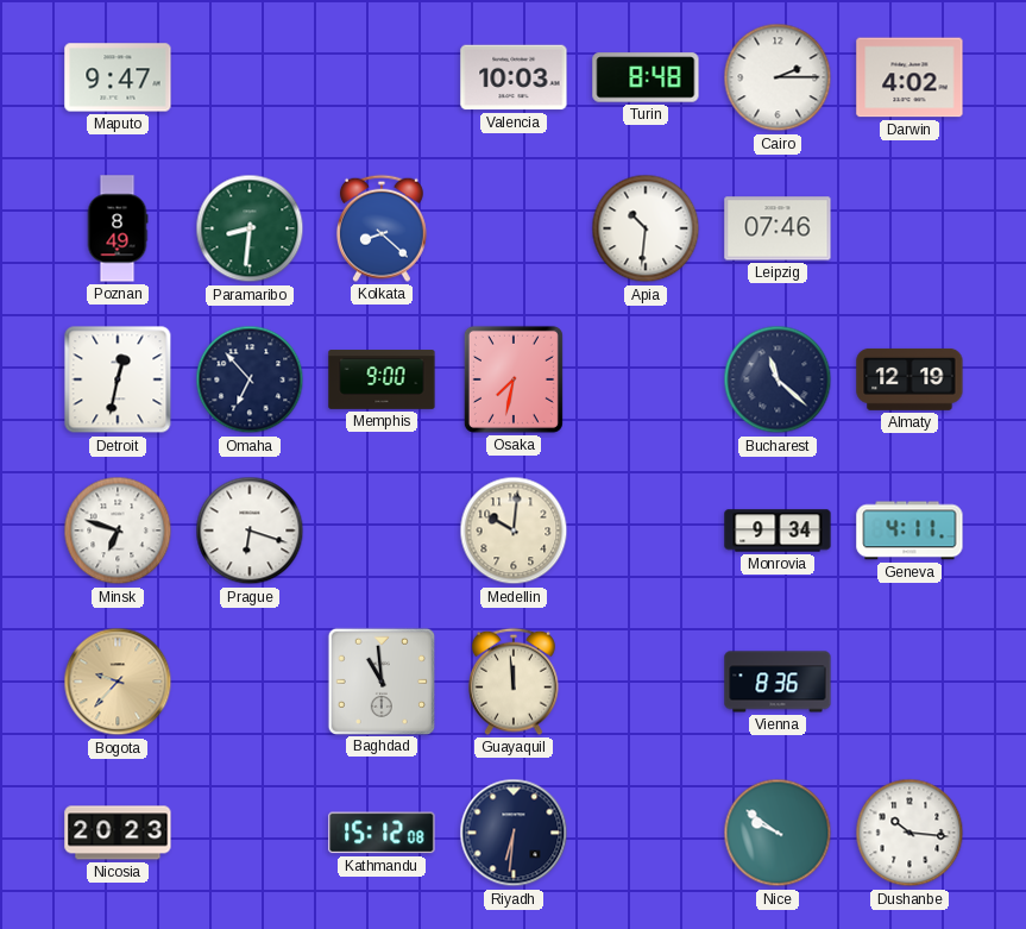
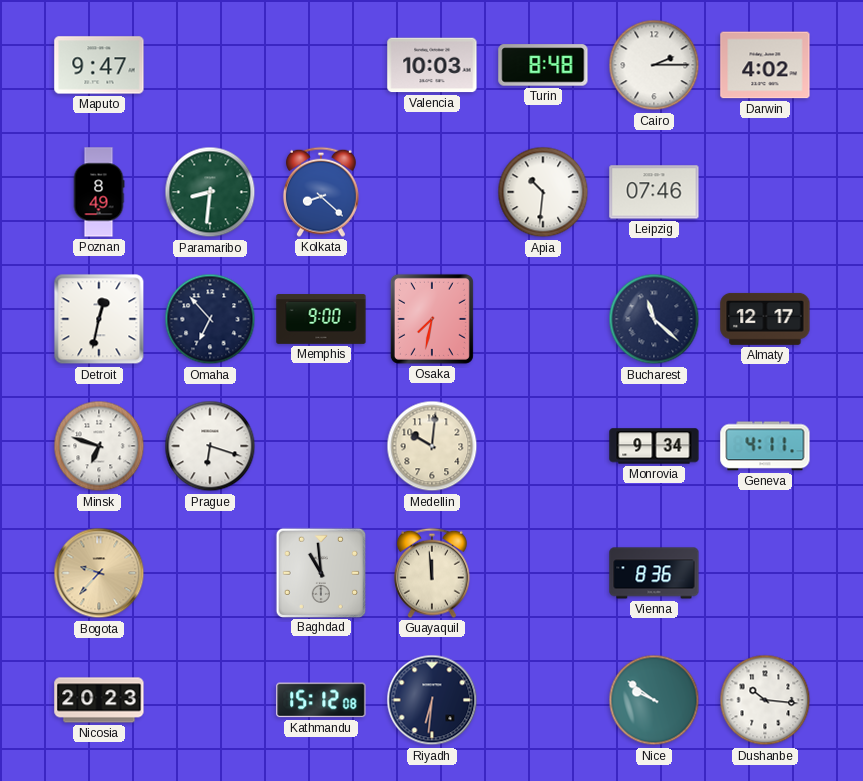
Almaty: 12:19 -> 12:17 (765, 319)
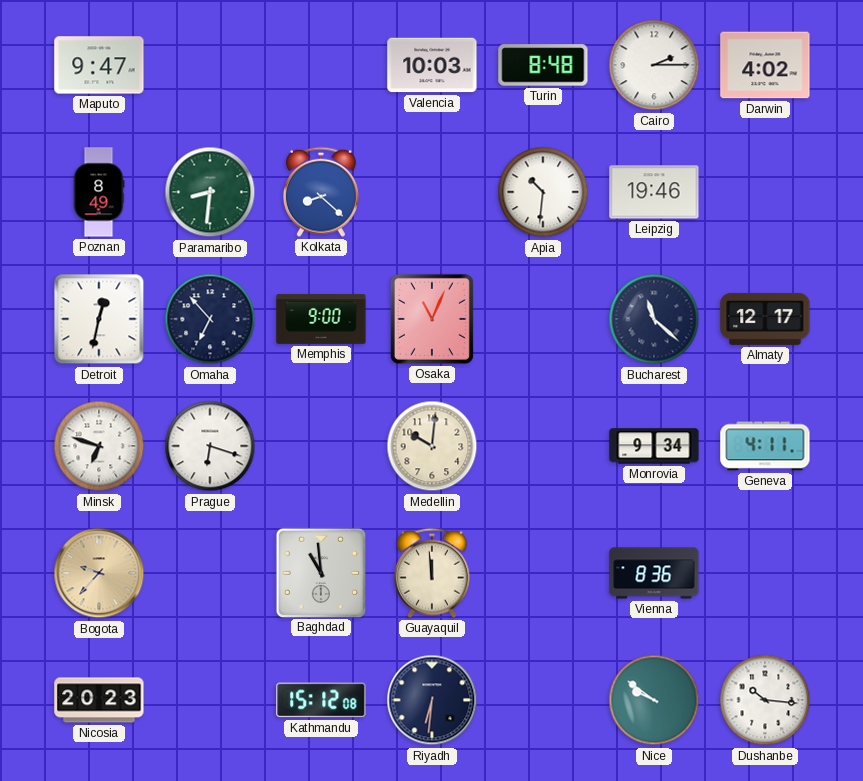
Leipzig: 07:46 -> 19:46 (654, 192)
Osaka: 7:32 -> 11:04 (432, 319)
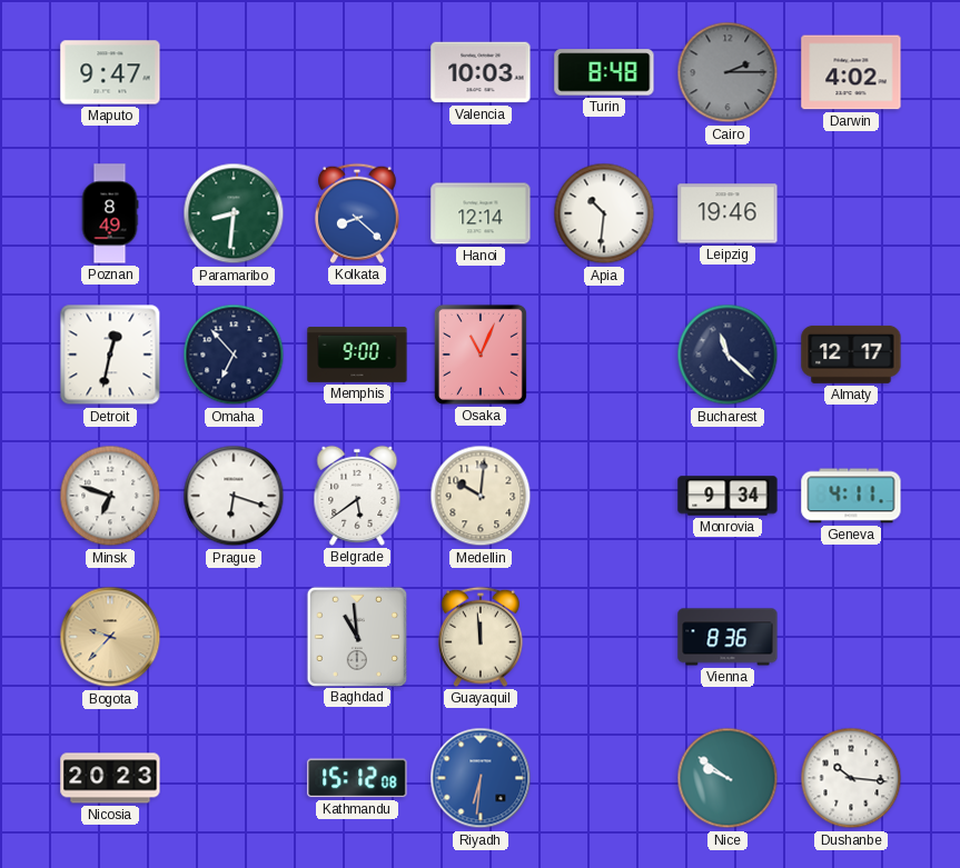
Cairo dial: white -> grey (728, 72)
Hanoi: none -> 12:14 (481, 213)
Belgrade: none -> 5:39 (357, 496)
Riyadh dial: navy -> blue (481, 778)
